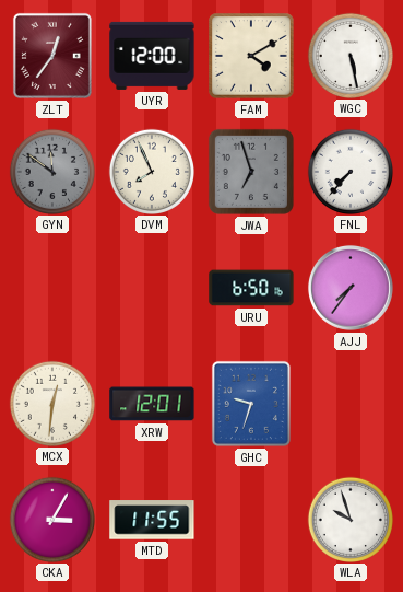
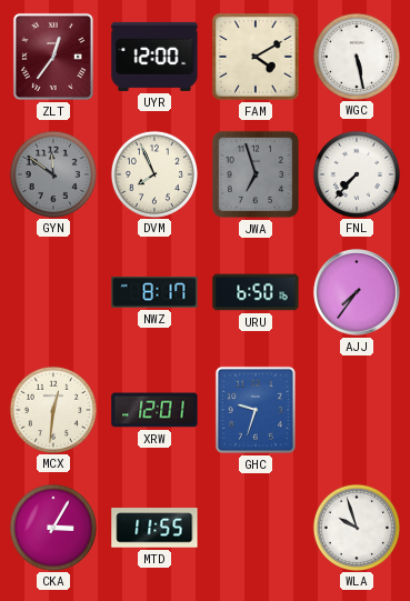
NWZ: none -> 8:17 (154, 292)
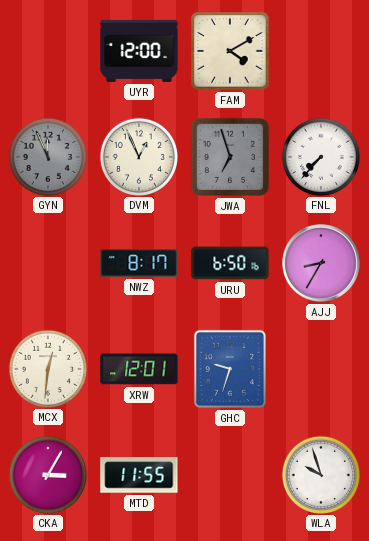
ZLT: 12:36 -> none (53, 57)
WGC: 5:28 -> none (356, 56)
GYN: 11:51 -> 11:56 (47, 156)
DVM: 7:56 -> 12:56 (138, 156)
AJJ: 7:36 -> 8:35 (321, 263)
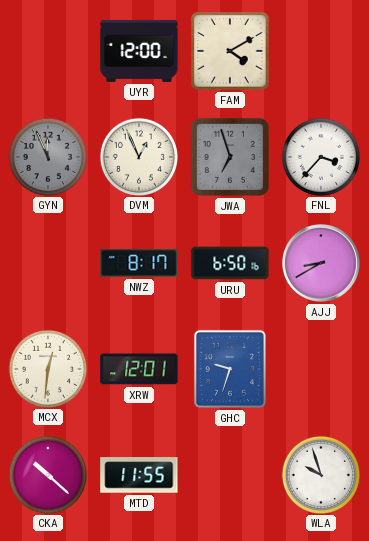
FNL: 7:37 -> 3:37 (320, 156)
AJJ: 8:35 -> 8:40 (321, 263)
CKA: 3:05 -> 10:22 (47, 474)
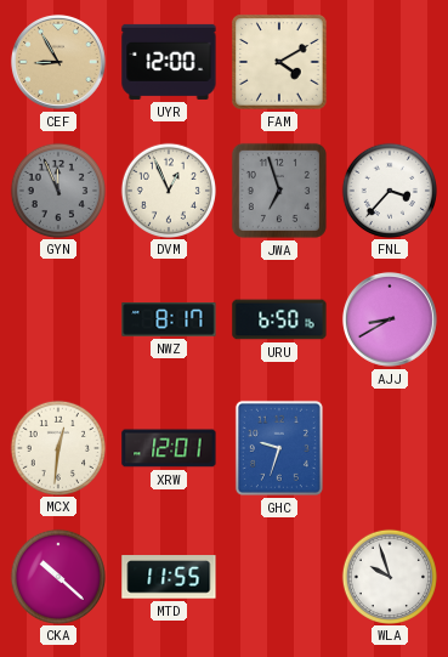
CEF: none -> 8:55 (58, 62)
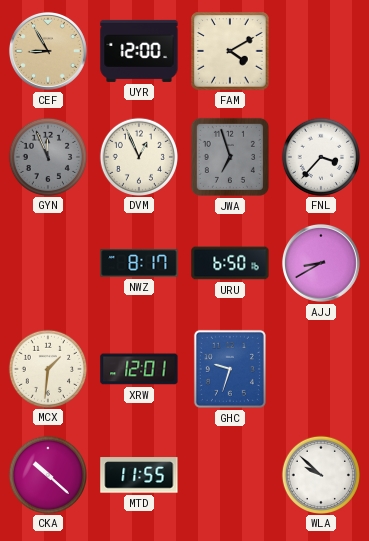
MCX: 12:31 -> 1:31 (47, 368)
WLA: 9:57 -> 9:52 (320, 474)
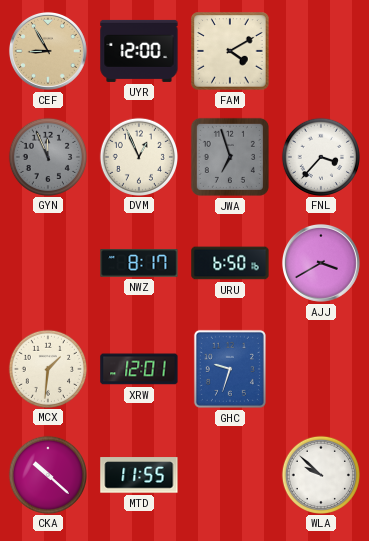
AJJ: 8:40 -> 3:40 (321, 263)
